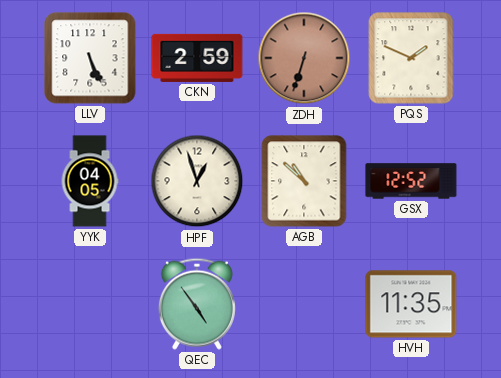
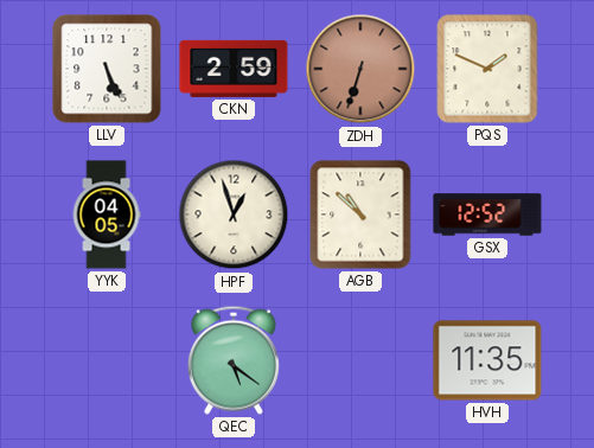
QEC: 4:54 -> 5:21 (234, 360)
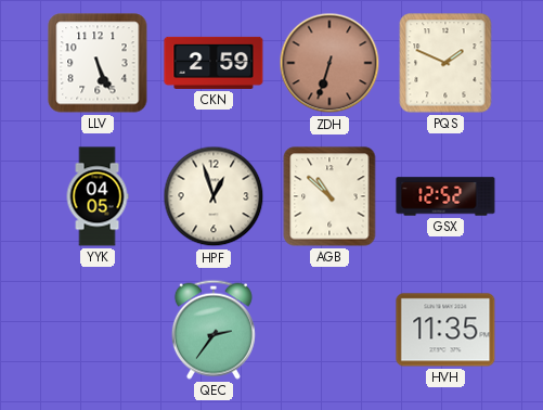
QEC: 5:21 -> 2:36 (214, 330)
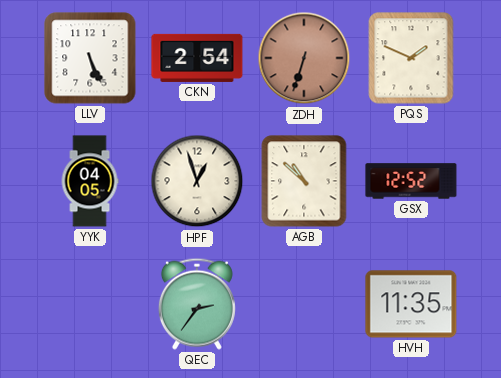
CKN: 2:59 -> 2:54 (197, 58)
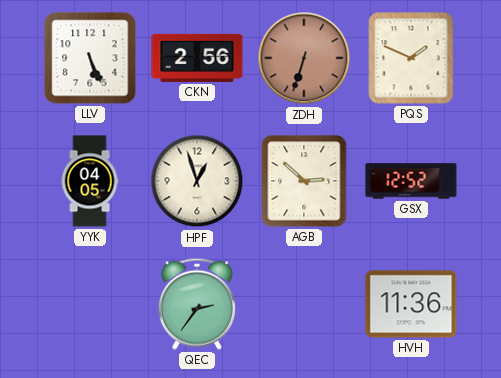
CKN: 2:54 -> 2:56 (197, 58)
AGB: 10:52 -> 2:52 (304, 181)
HVH: 11:35 -> 11:36 (411, 304)
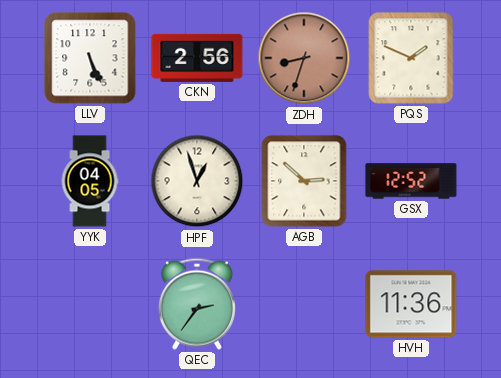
ZDH: 6:33 -> 8:33 (304, 58)
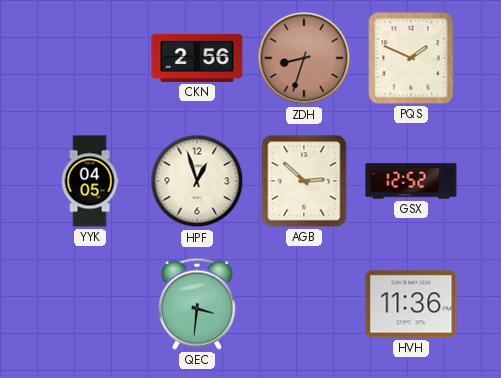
LLV: 5:26 -> none (90, 58)
QEC: 2:36 -> 3:31 (197, 304)
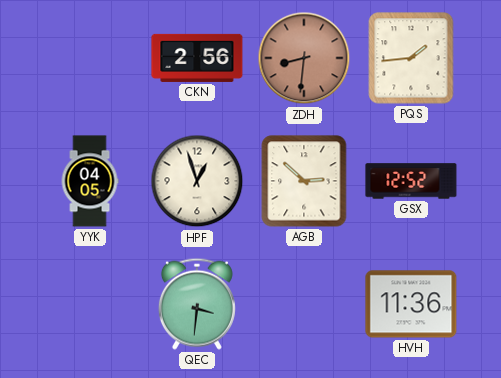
ZDH: 8:33 -> 8:31 (304, 58)
PQS: 1:49 -> 1:44 (411, 58)
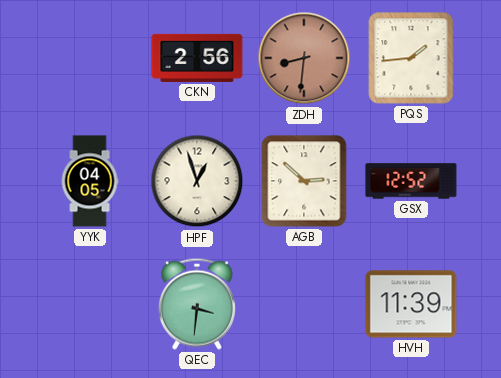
HVH: 11:36 -> 11:39 (411, 304)
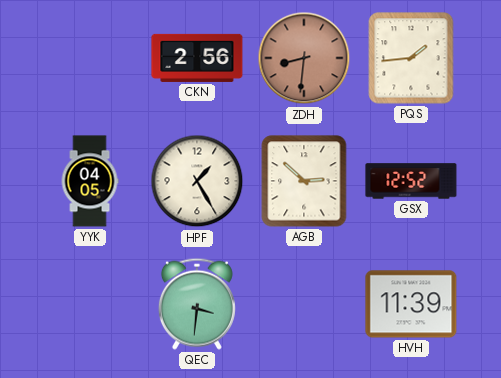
HPF: 12:57 -> 1:25 (197, 181)
